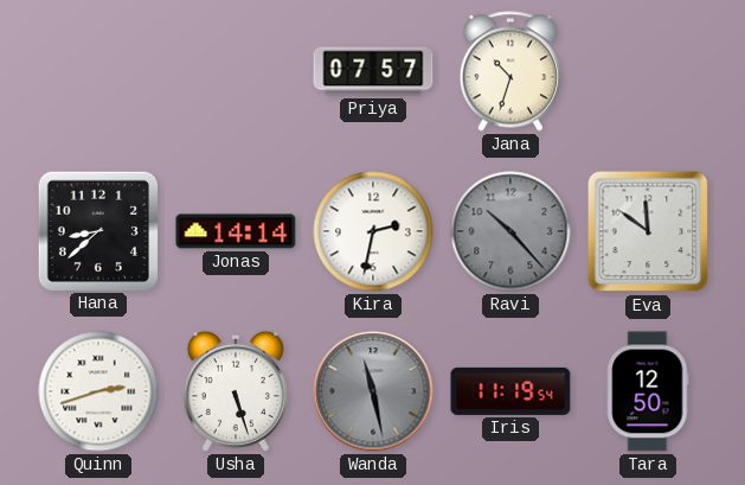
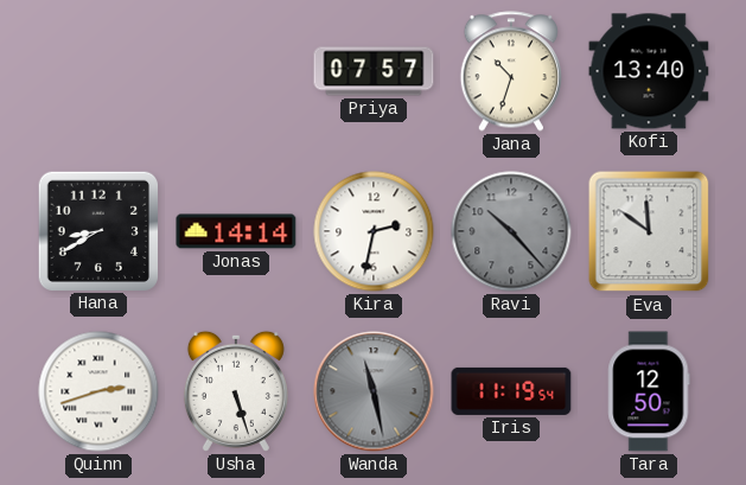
Kofi: none -> 13:40 (649, 71)
Hana: 8:38 -> 8:40 (97, 230)
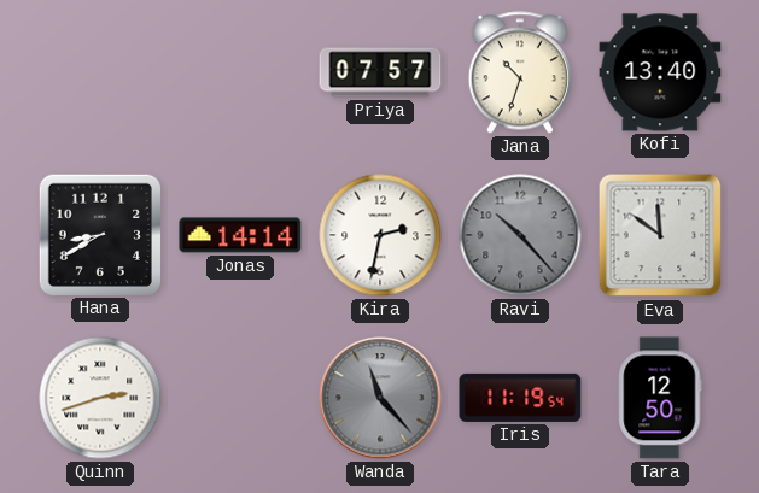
Usha: 5:27 -> none (236, 391)
Wanda: 11:28 -> 11:23 (380, 398)
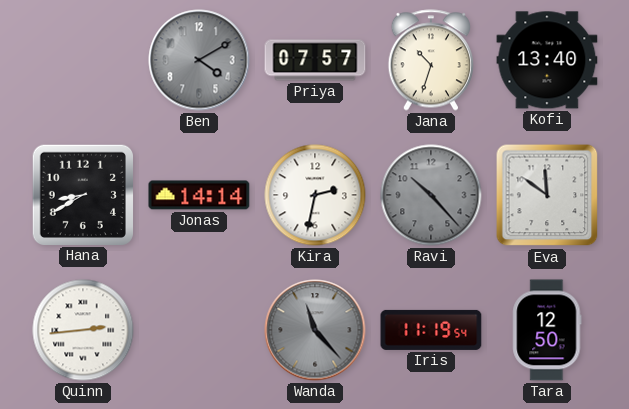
Ben: none -> 4:10 (199, 60)
Quinn: 2:42 -> 2:44 (83, 330)
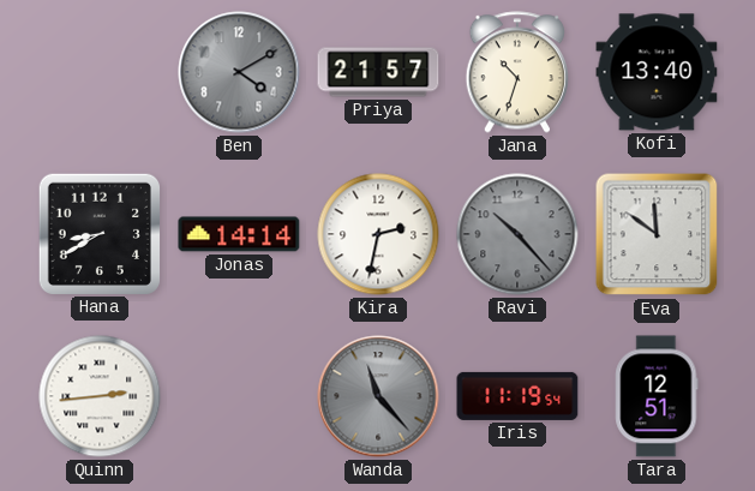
Priya: 07:57 -> 21:57 (378, 72)
Tara: 12:50 -> 12:51 (657, 396)
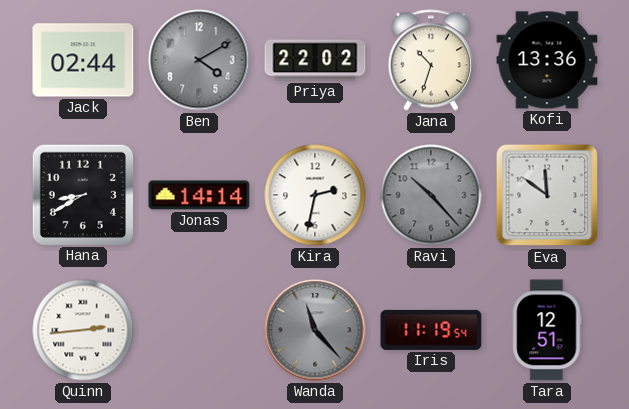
Jack: none -> 02:44 (83, 60)
Priya: 21:57 -> 22:02 (315, 60)
Kofi: 13:40 -> 13:36 (547, 60)
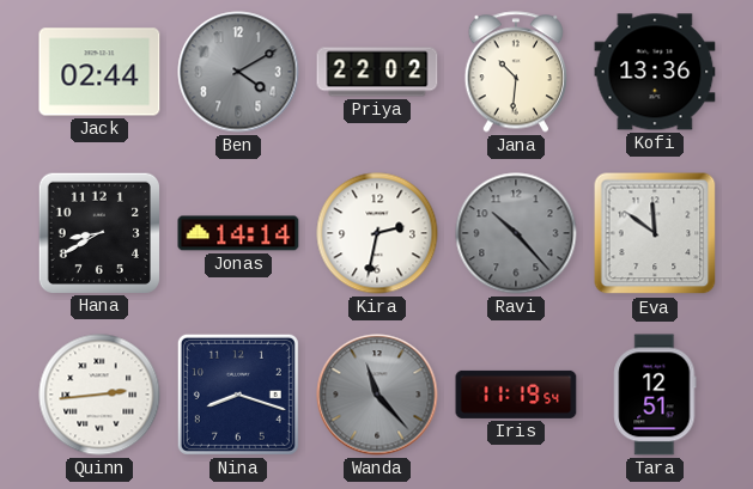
Jana: 10:33 -> 10:31 (515, 72)
Nina: none -> 8:18 (238, 395)
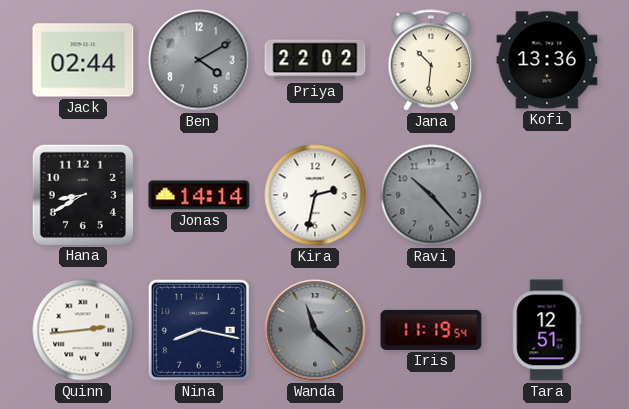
Eva: 11:51 -> none (655, 233)
Nina: 8:18 -> 8:17 (199, 330)
Wanda: 11:23 -> 11:22 (315, 330)
